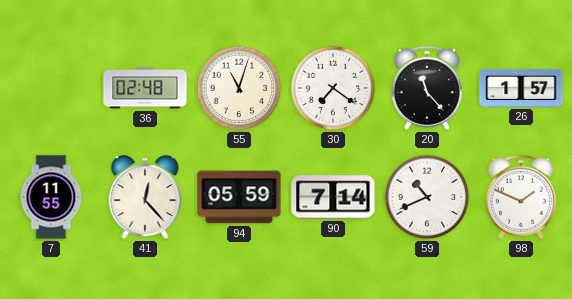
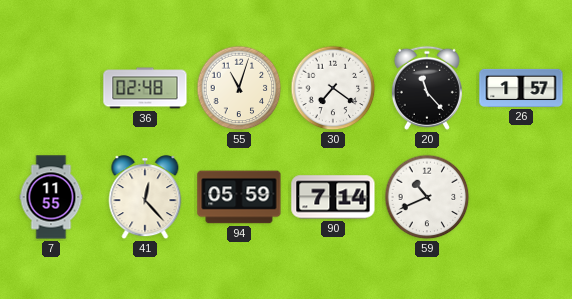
98: 1:49 -> none (521, 197)
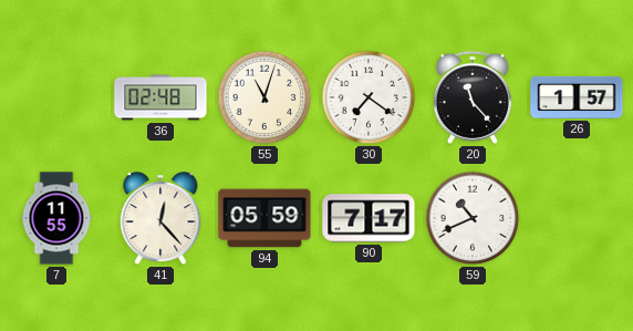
90: 7:14 -> 7:17 (369, 218)
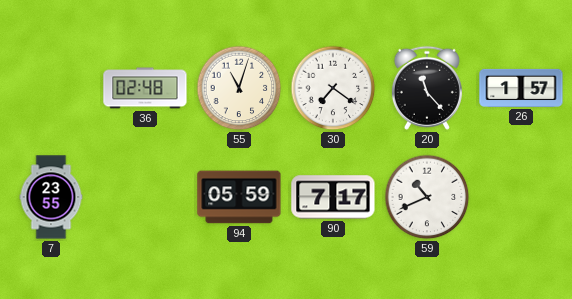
7: 11:55 -> 23:55 (51, 197)
41: 12:23 -> none (160, 219)
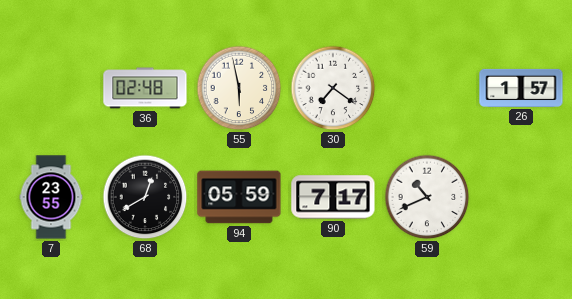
55: 11:03 -> 5:58 (239, 88)
20: 11:23 -> none (427, 88)
68: none -> 12:40 (145, 197)
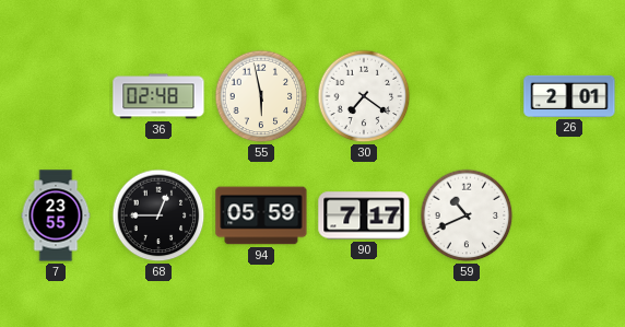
26: 1:57 -> 2:01 (569, 96)
68: 12:40 -> 12:45 (158, 215)
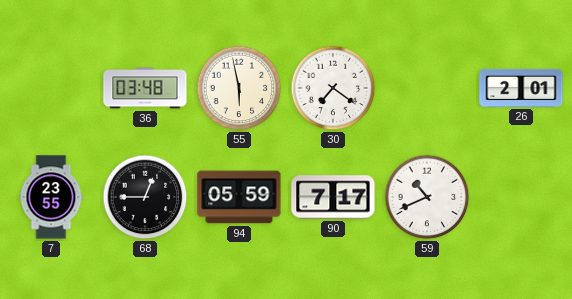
36: 02:48 -> 03:48 (145, 88)
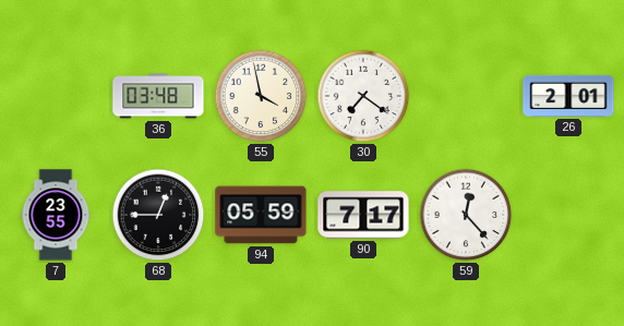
55: 5:58 -> 3:58 (261, 96)
59: 10:41 -> 12:23 (466, 215)
